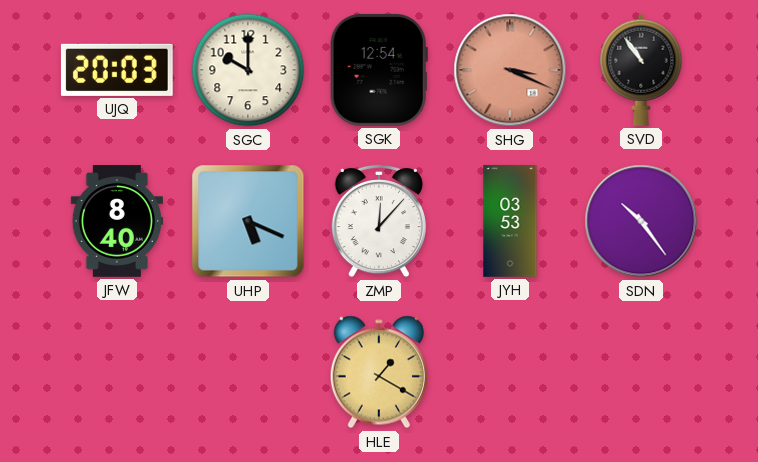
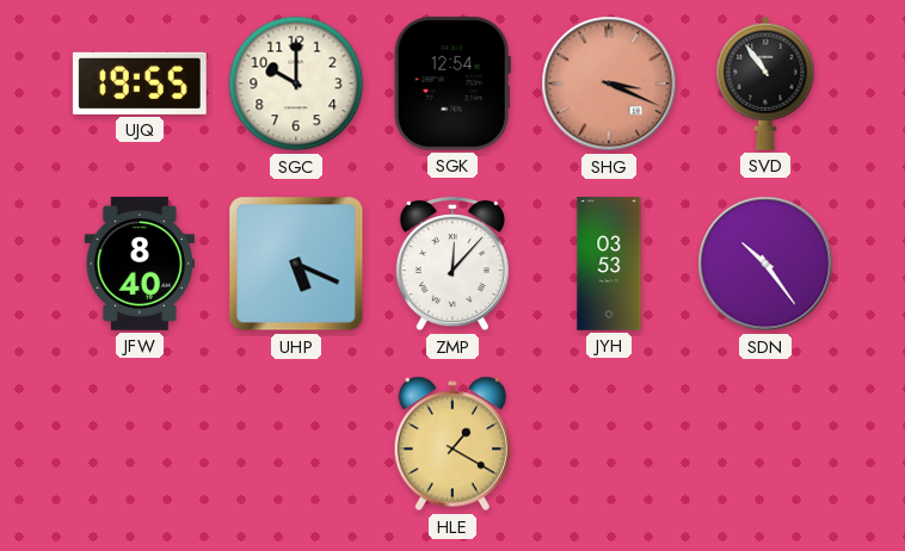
UJQ: 20:03 -> 19:55 (140, 83)
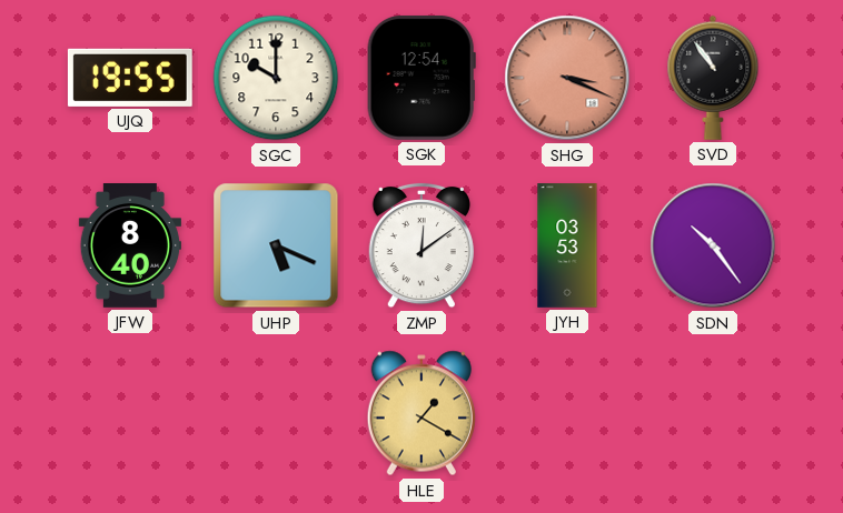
ZMP: 12:07 -> 12:09 (421, 245)
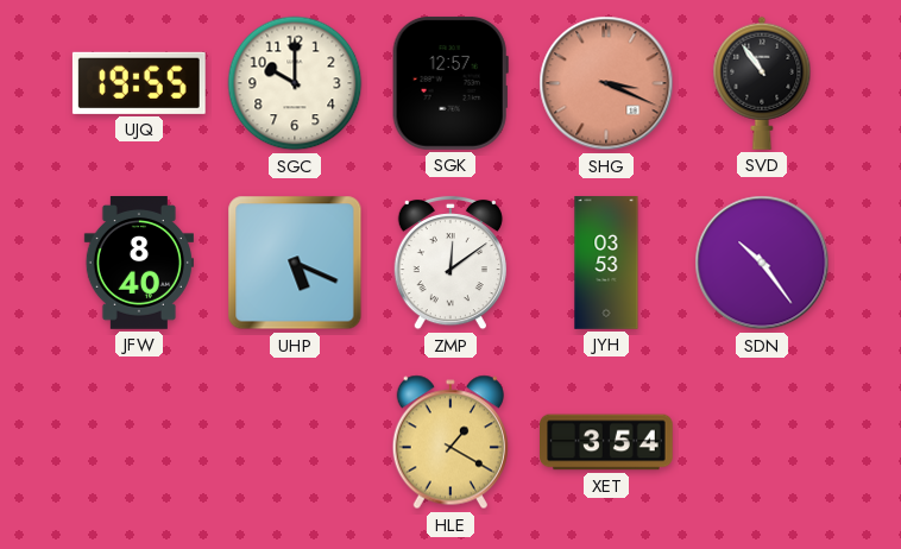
SGK: 12:54 -> 12:57 (450, 83)
XET: none -> 3:54 (607, 442)
